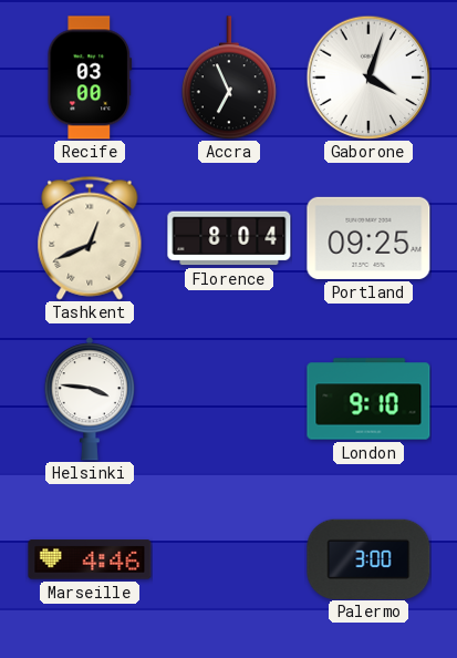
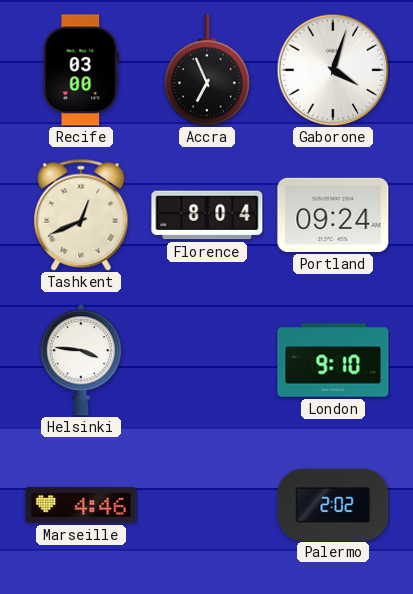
Portland: 09:25 -> 09:24 (333, 215)
Palermo: 3:00 -> 2:02 (333, 504)
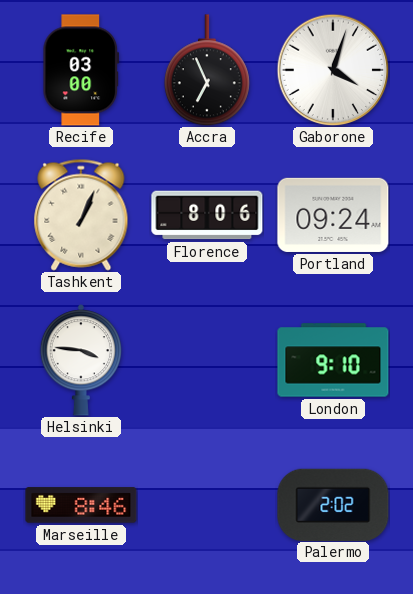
Tashkent: 12:41 -> 1:04 (81, 215)
Florence: 8:04 -> 8:06 (207, 215)
Marseille: 4:46 -> 8:46 (81, 505)
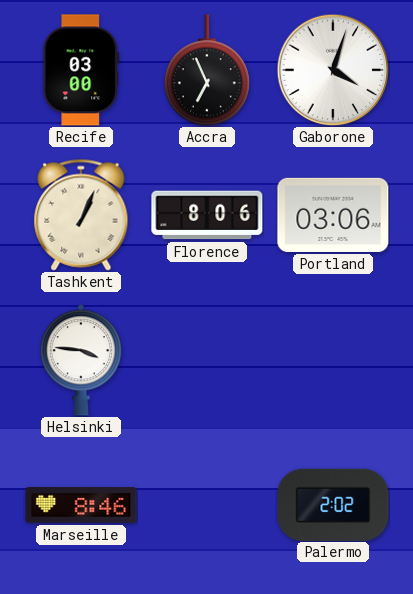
Portland: 09:24 -> 03:06 (333, 215)
London: 9:10 -> none (333, 360)
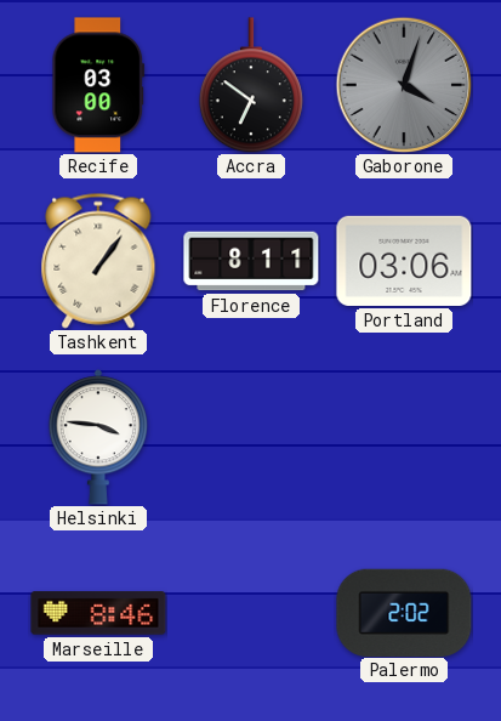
Accra: 6:56 -> 6:51 (251, 85)
Gaborone dial: white -> grey (404, 85)
Tashkent: 1:04 -> 1:06 (98, 261)
Florence: 8:06 -> 8:11 (251, 261)
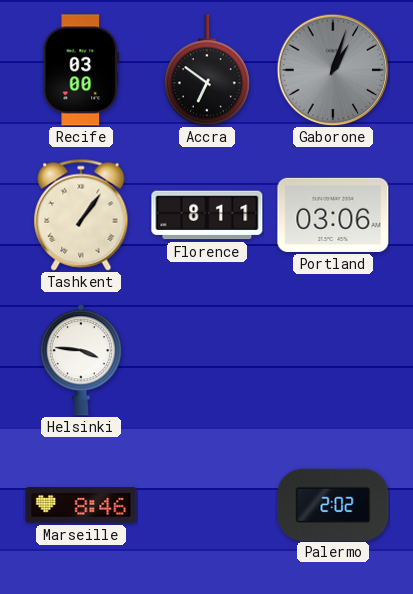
Gaborone: 4:03 -> 1:03 (333, 70)
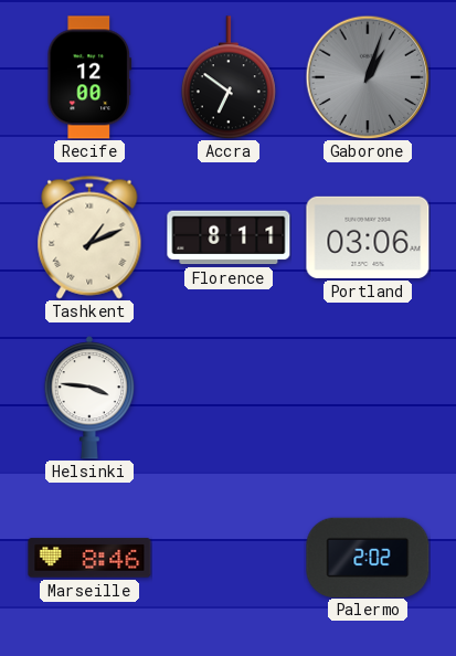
Recife: 03:00 -> 12:00 (89, 77)
Tashkent: 1:06 -> 1:11 (89, 237)
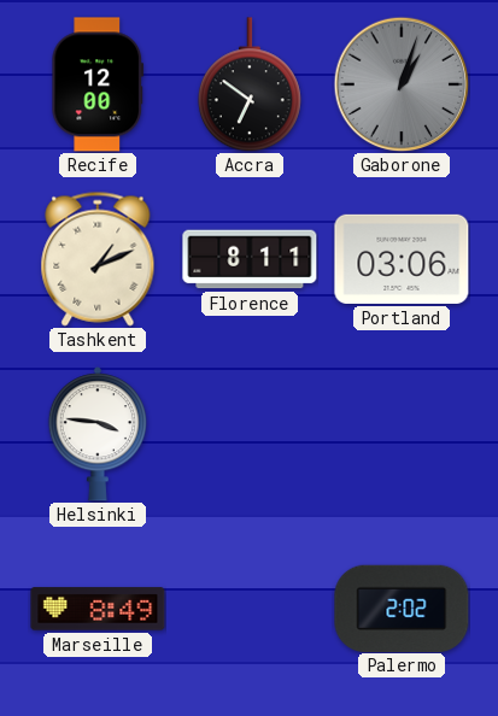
Marseille: 8:46 -> 8:49 (98, 609)
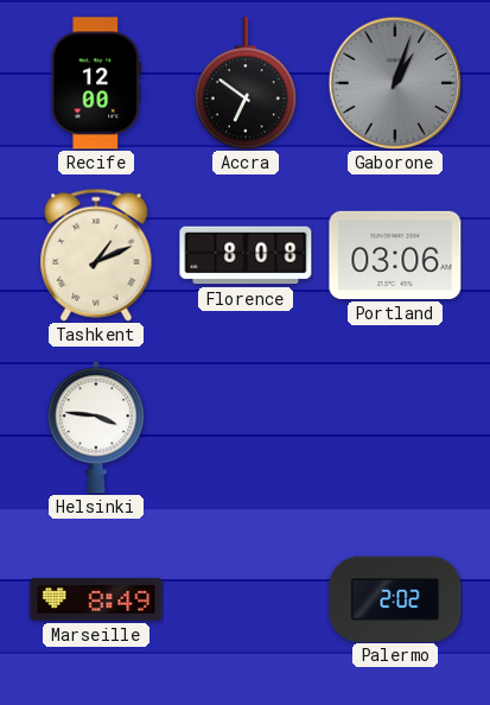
Florence: 8:11 -> 8:08 (246, 255)
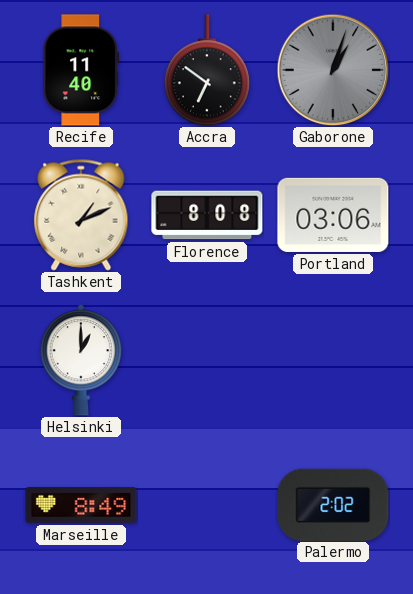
Recife: 12:00 -> 11:40 (81, 70)
Helsinki: 3:46 -> 1:00 (80, 360)
